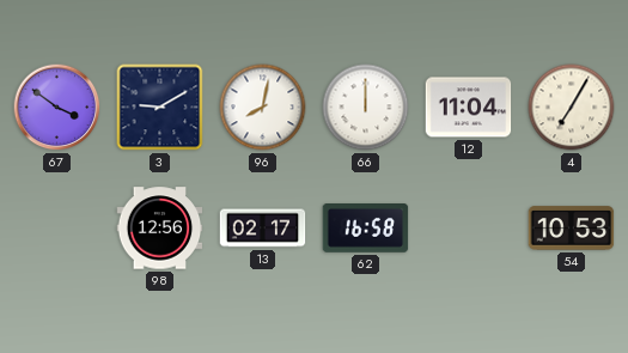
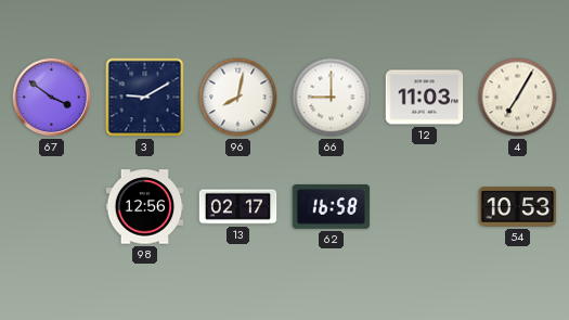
66: 12:00 -> 9:00 (332, 98)
12: 11:04 -> 11:03 (425, 98)
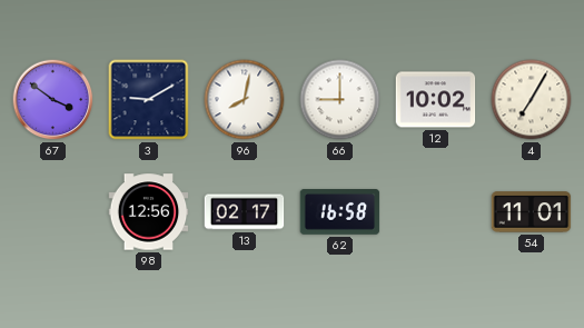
12: 11:03 -> 10:02 (436, 100)
54: 10:53 -> 11:01 (532, 212)
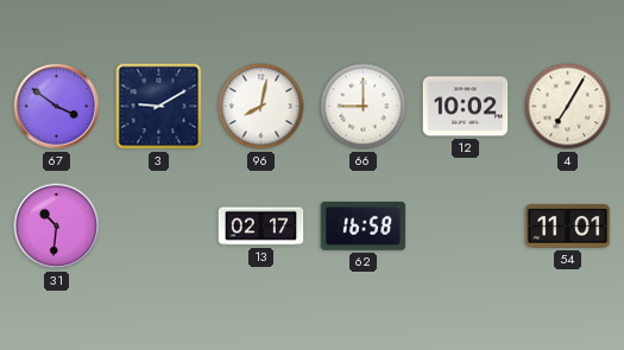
31: none -> 10:31 (57, 227)
98: 12:56 -> none (149, 212)
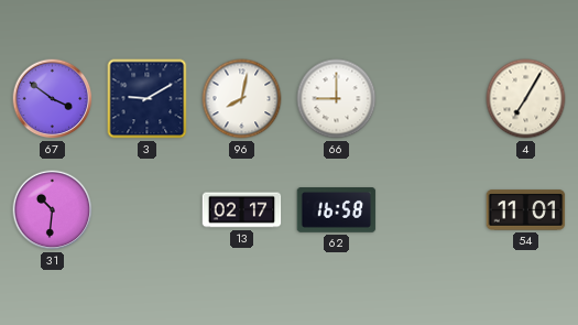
12: 10:02 -> none (466, 107)
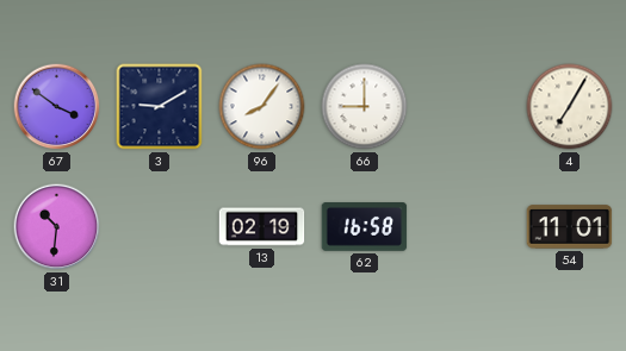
96: 8:02 -> 8:06 (262, 107)
13: 02:17 -> 02:19 (262, 227)
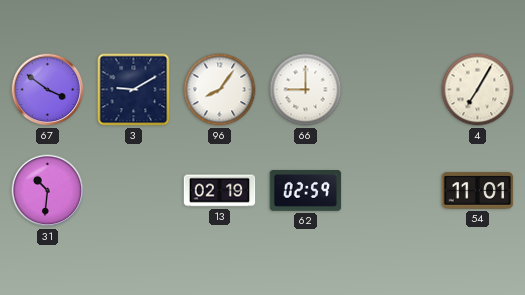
62: 16:58 -> 02:59 (306, 191)
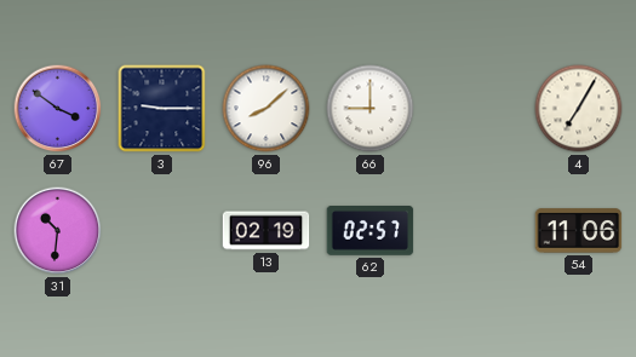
3: 9:10 -> 9:15 (162, 109)
96: 8:06 -> 8:08 (267, 109)
62: 02:59 -> 02:57 (371, 231)
54: 11:01 -> 11:06 (579, 231)
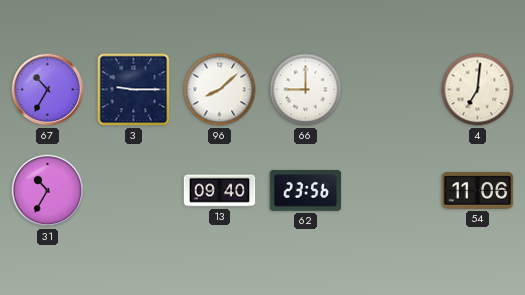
67: 3:51 -> 10:35 (48, 90)
4: 7:05 -> 7:01 (478, 90)
31: 10:31 -> 10:35 (48, 191)
13: 02:19 -> 09:40 (220, 191)
62: 02:57 -> 23:56 (306, 191)
